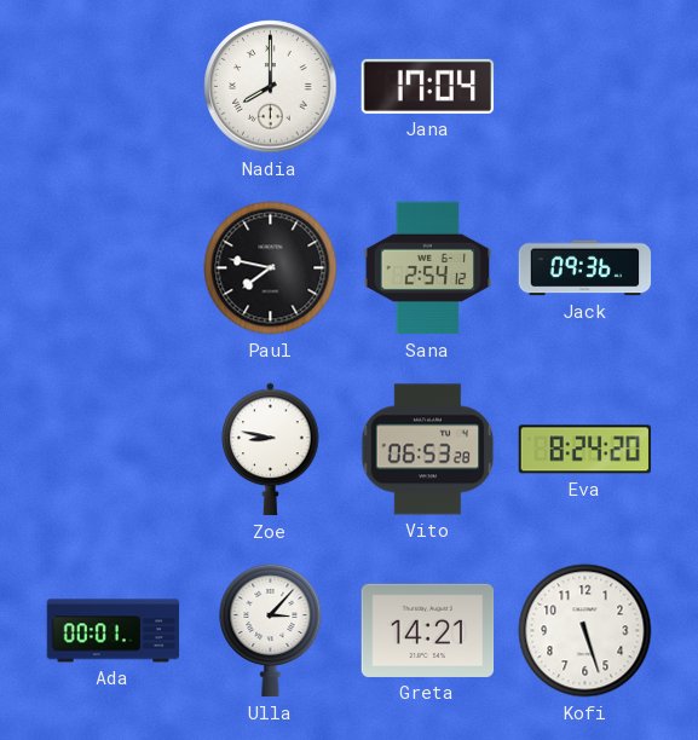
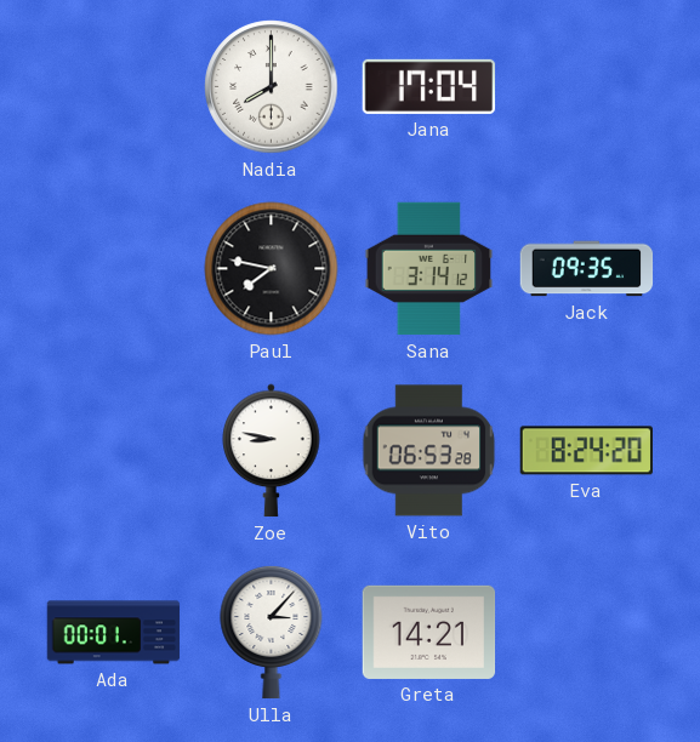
Sana: 2:54 -> 3:14 (429, 269)
Jack: 09:36 -> 09:35 (587, 269)
Kofi: 5:27 -> none (585, 631)
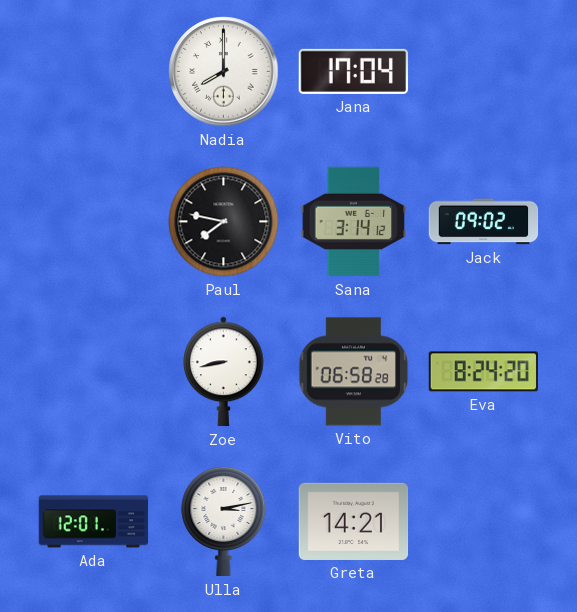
Jack: 09:35 -> 09:02 (484, 222)
Zoe: 8:47 -> 8:43 (224, 372)
Vito: 06:53 -> 06:58 (354, 372)
Ada: 00:01 -> 12:01 (94, 522)
Ulla: 3:07 -> 3:13 (224, 521)
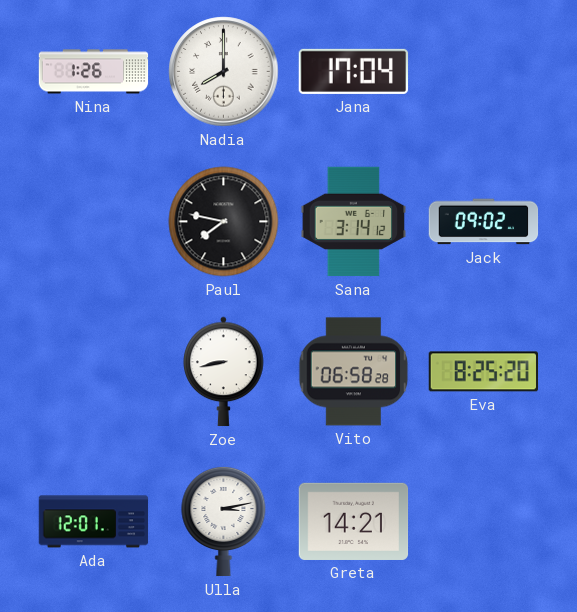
Nina: none -> 1:26 (94, 72)
Eva: 8:24 -> 8:25 (483, 372)
